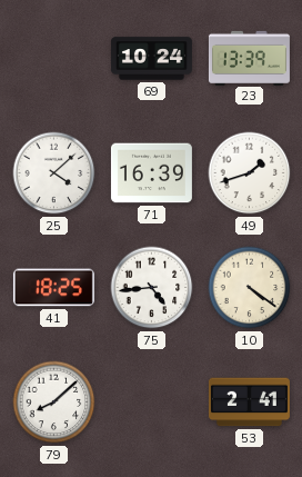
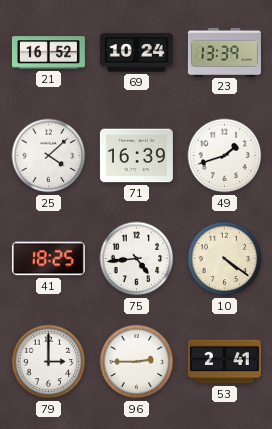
21: none -> 16:52 (48, 53)
79: 8:08 -> 3:00 (49, 362)
96: none -> 2:45 (137, 362)
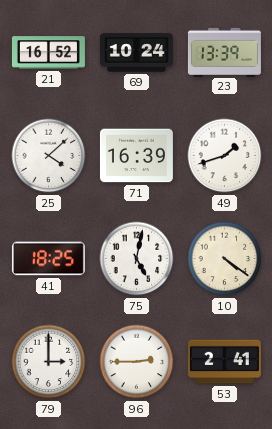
75: 4:44 -> 5:02 (137, 259)
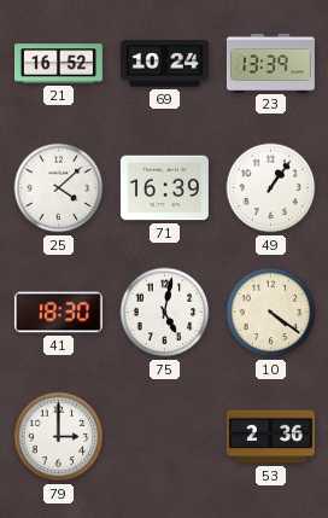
49: 1:42 -> 1:06 (271, 188)
41: 18:25 -> 18:30 (58, 313)
96: 2:45 -> none (137, 362)
53: 2:41 -> 2:36 (270, 437)
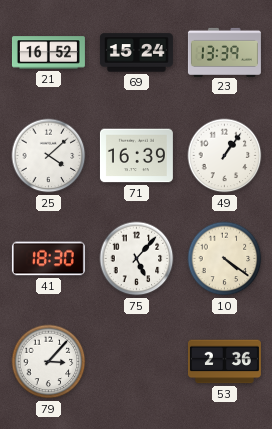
69: 10:24 -> 15:24 (136, 53)
75: 5:02 -> 5:07 (137, 259)
79: 3:00 -> 3:07 (49, 362)
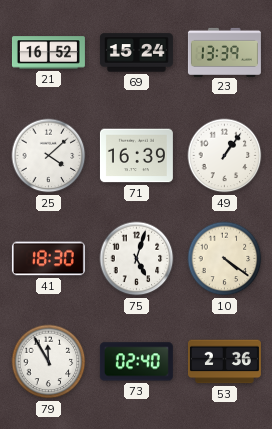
75: 5:07 -> 5:03 (137, 259)
79: 3:07 -> 11:55 (49, 362)
73: none -> 02:40 (136, 362)
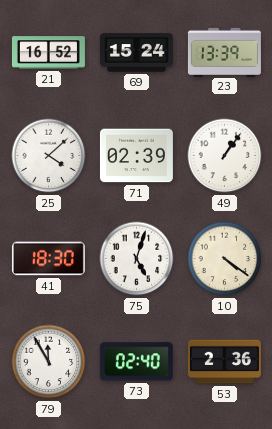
71: 16:39 -> 02:39 (136, 156)
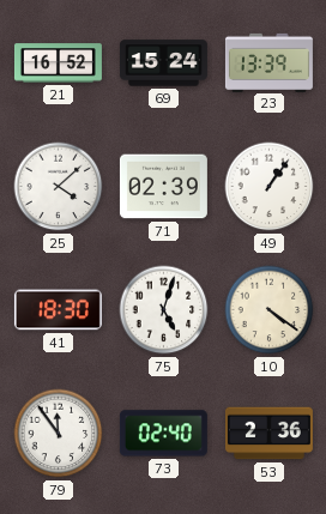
79: 11:55 -> 11:54 (59, 434)
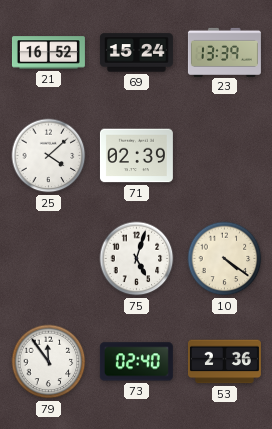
49: 1:06 -> none (270, 187)
41: 18:30 -> none (58, 310)
